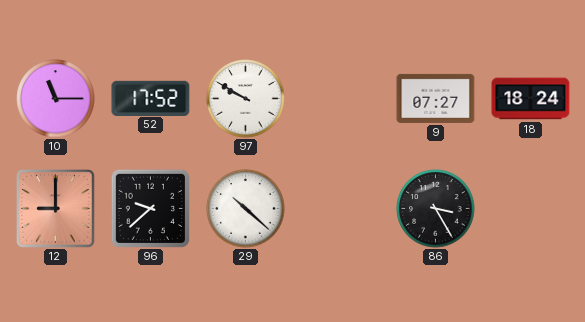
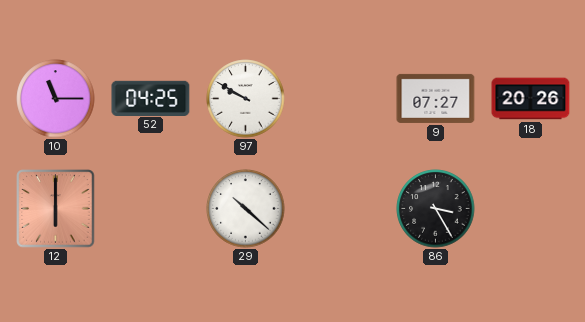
52: 17:52 -> 04:25 (151, 98)
18: 18:24 -> 20:26 (531, 99)
12: 9:00 -> 6:00 (56, 209)
96: 9:38 -> none (150, 208)
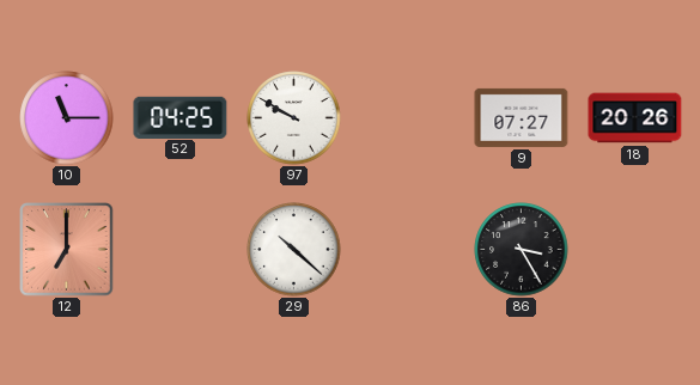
12: 6:00 -> 7:00 (67, 250)
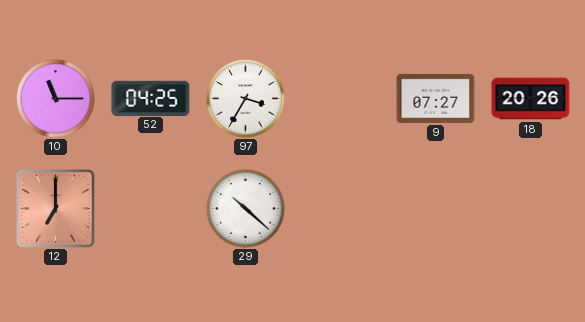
97: 9:50 -> 3:35 (246, 99)
86: 3:25 -> none (522, 250)
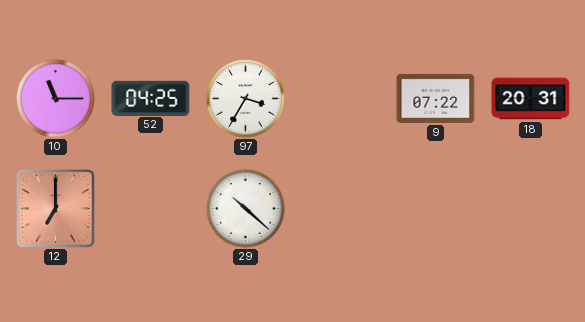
9: 07:27 -> 07:22 (436, 98)
18: 20:26 -> 20:31 (531, 99)
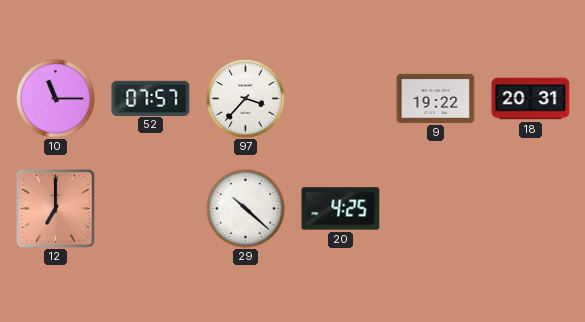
52: 04:25 -> 07:57 (151, 98)
97: 3:35 -> 3:37 (246, 99)
9: 07:22 -> 19:22 (436, 98)
20: none -> 4:25 (341, 209)
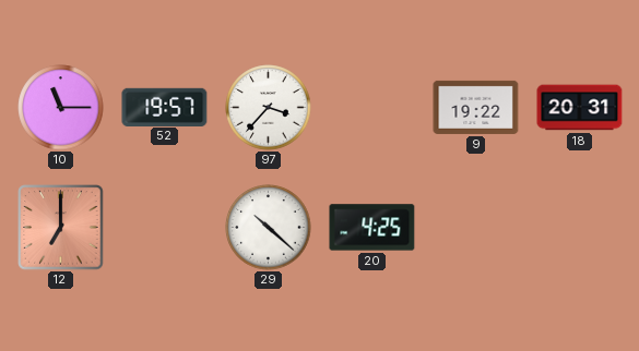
52: 07:57 -> 19:57 (165, 107)
